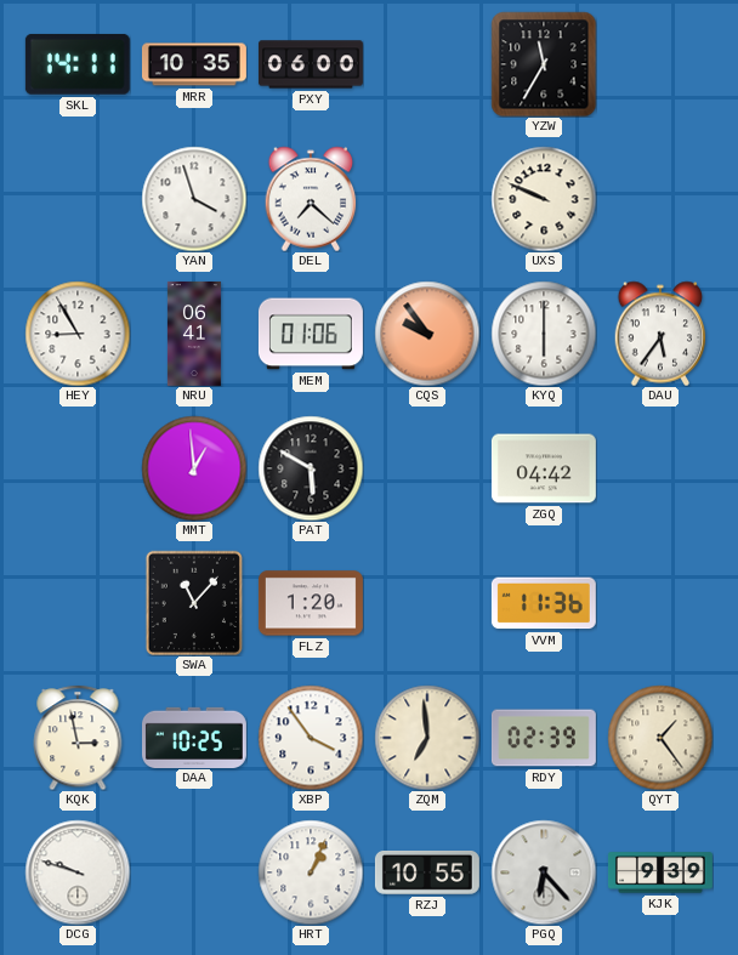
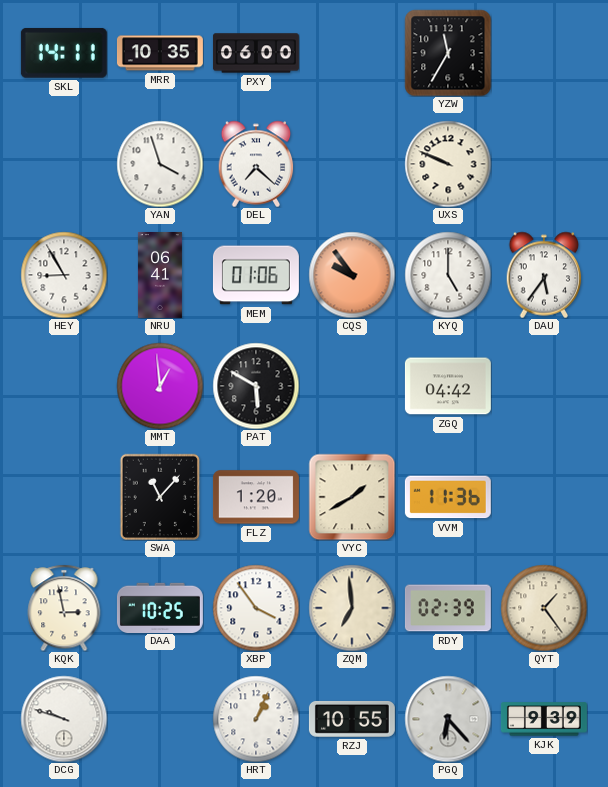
KYQ: 6:00 -> 5:00 (448, 275)
VYC: none -> 1:40 (352, 497)
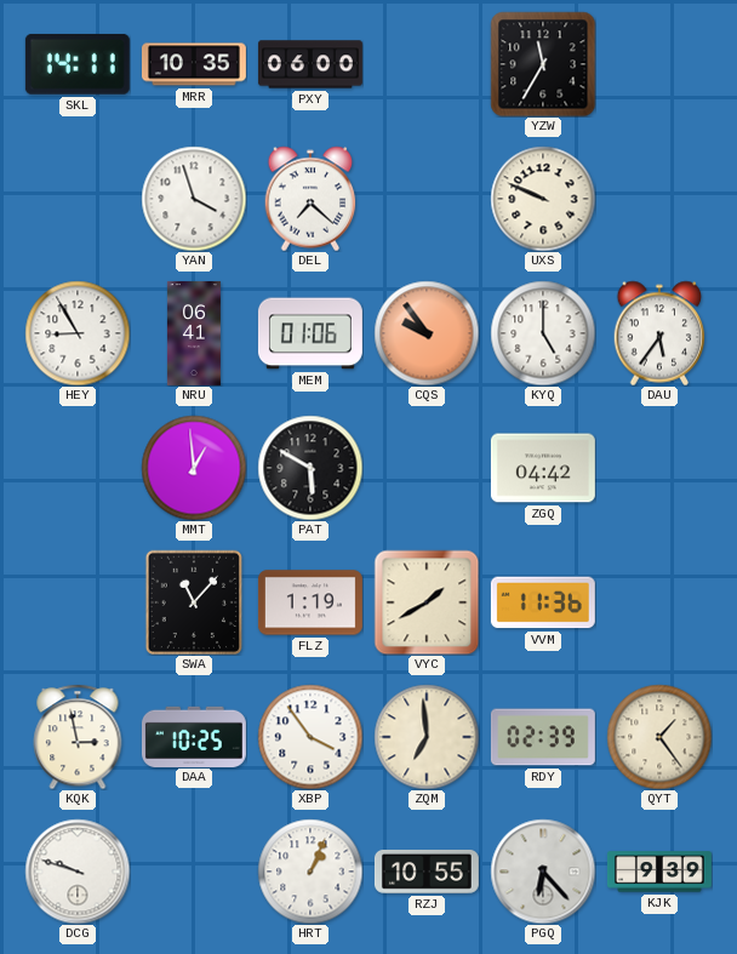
FLZ: 1:20 -> 1:19 (310, 602)
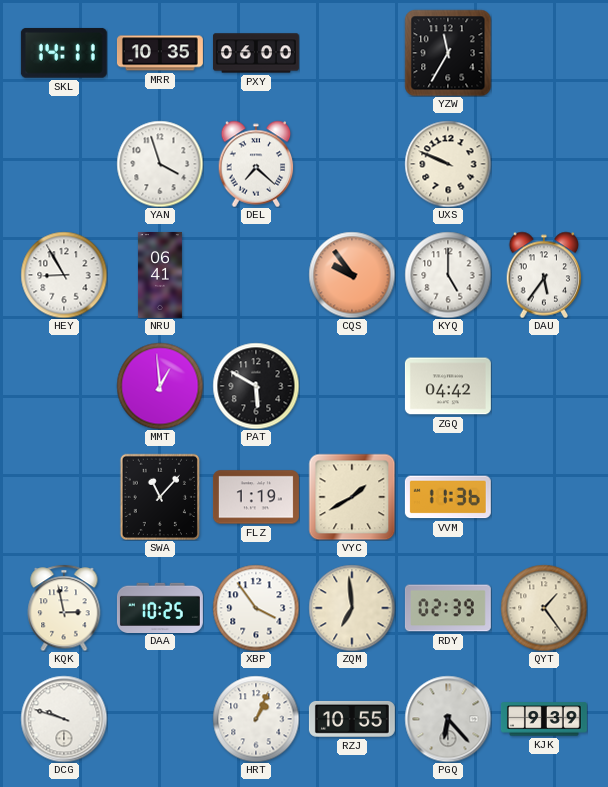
MEM: 01:06 -> none (310, 333)
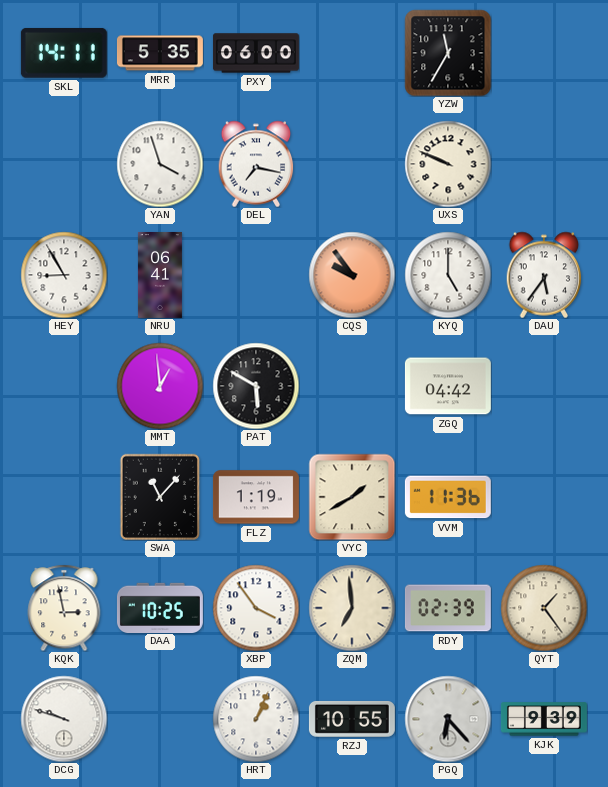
MRR: 10:35 -> 5:35 (160, 53)
DEL: 7:22 -> 7:17 (256, 164)
